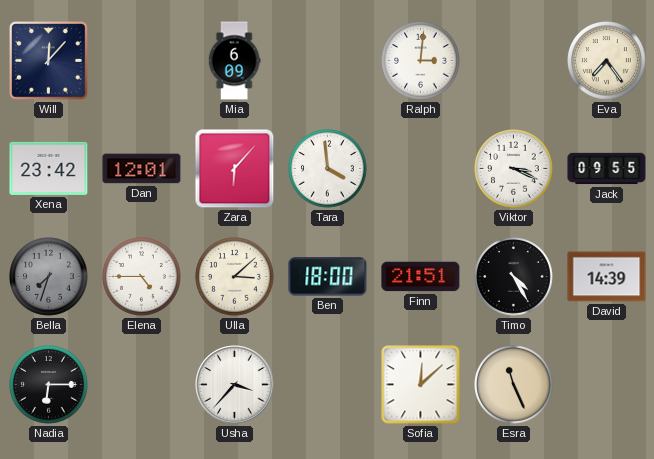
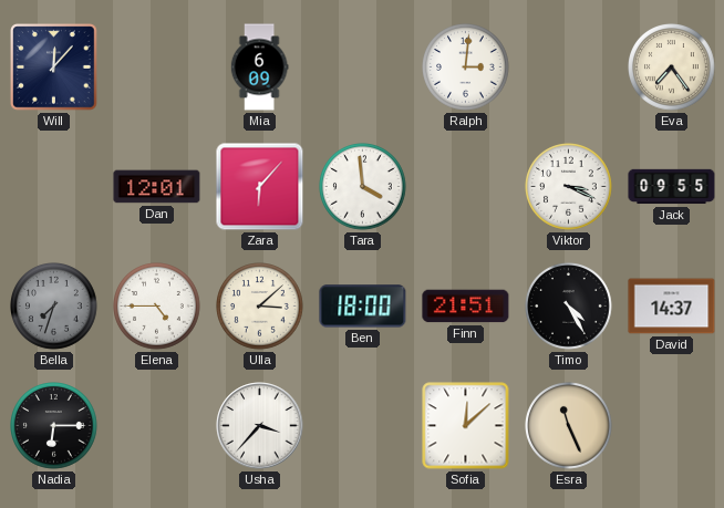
Xena: 23:42 -> none (49, 168)
David: 14:39 -> 14:37 (672, 307)
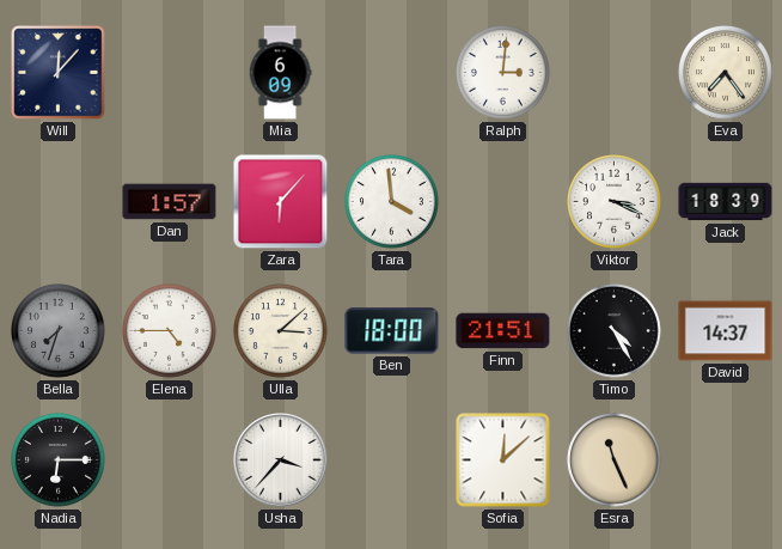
Dan: 12:01 -> 1:57 (170, 202)
Jack: 09:55 -> 18:39 (726, 202)
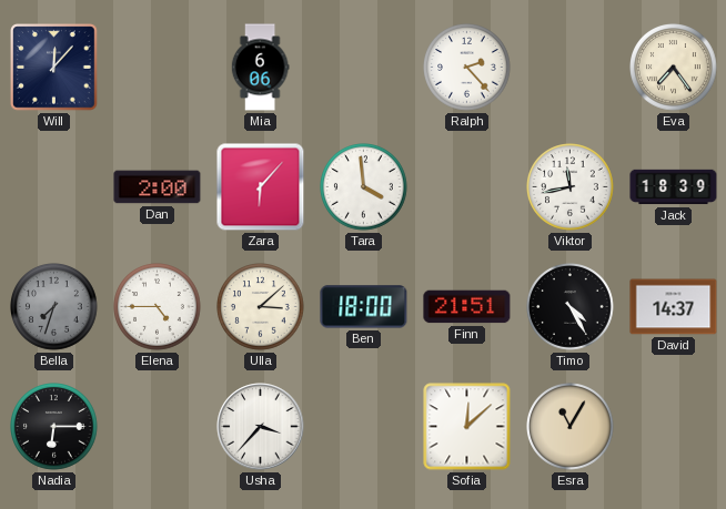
Mia: 6:09 -> 6:06 (260, 68)
Ralph: 3:01 -> 2:23 (467, 68)
Dan: 1:57 -> 2:00 (158, 187)
Viktor: 3:19 -> 11:43 (571, 187)
Esra: 11:26 -> 11:05 (571, 427)
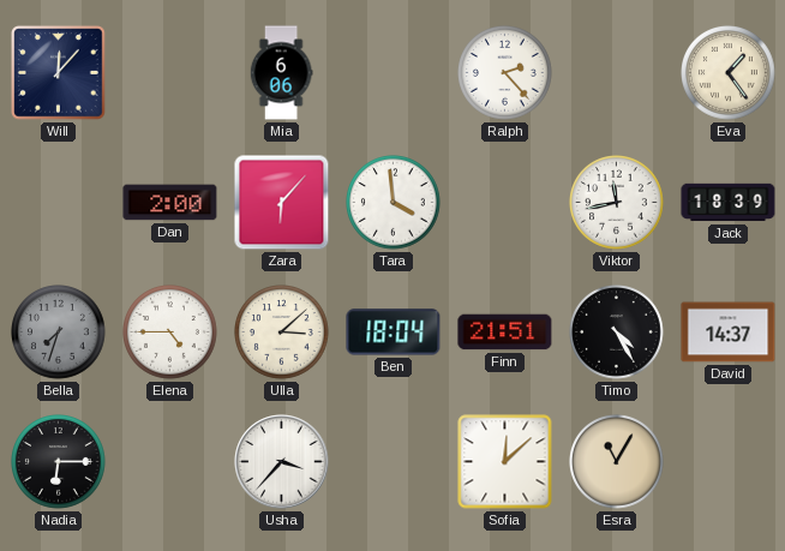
Eva: 7:24 -> 1:24 (729, 73)
Ben: 18:00 -> 18:04 (394, 333)
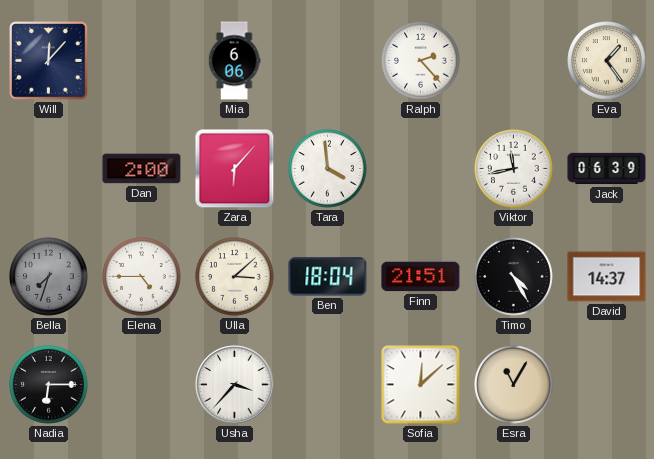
Jack: 18:39 -> 06:39 (607, 169)
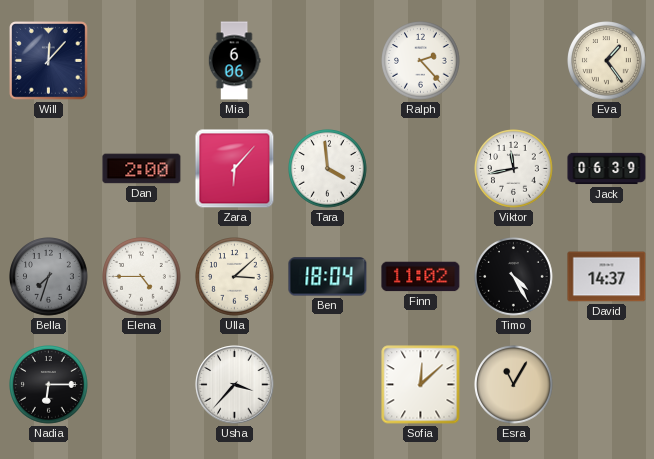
Finn: 21:51 -> 11:02 (421, 277)
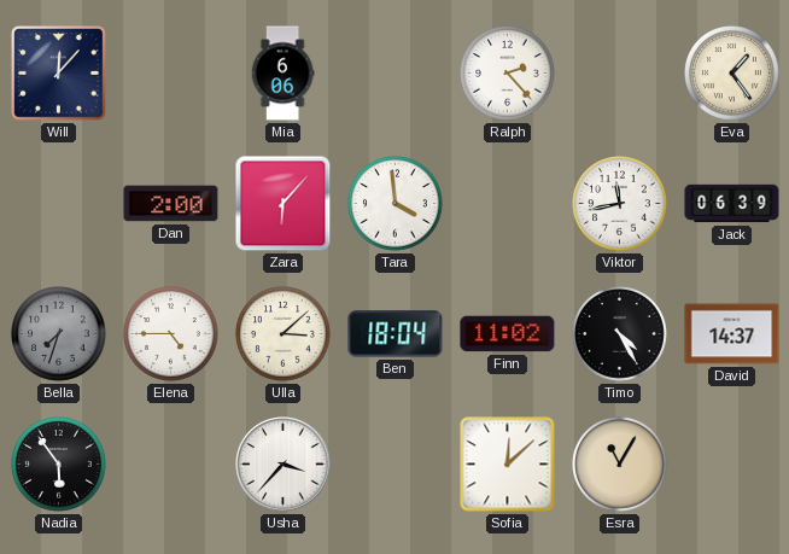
Nadia: 6:15 -> 5:54 (59, 465)
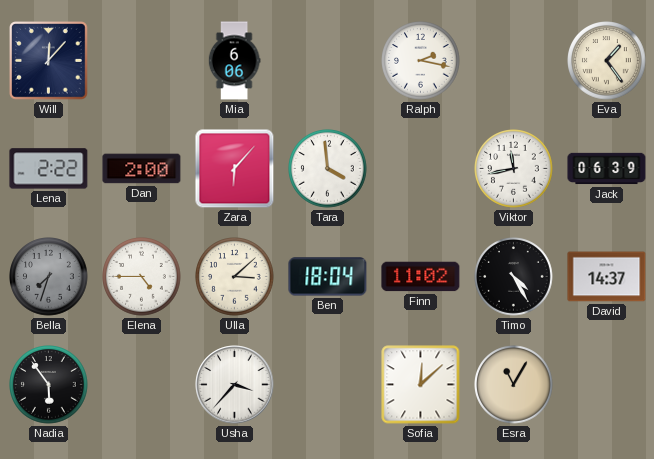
Ralph: 2:23 -> 2:17 (421, 61)
Lena: none -> 2:22 (49, 169)
